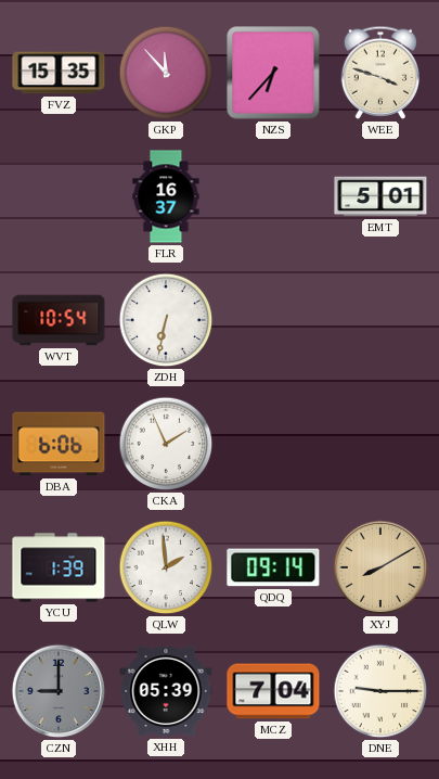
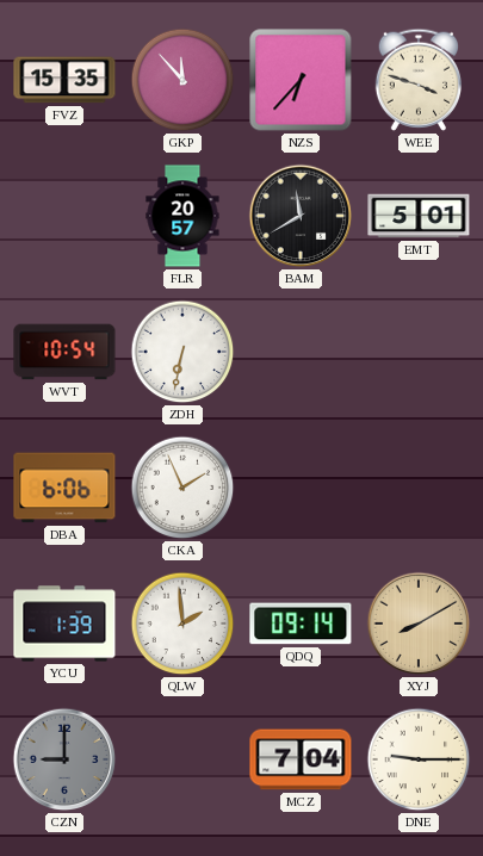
FLR: 16:37 -> 20:57 (182, 216)
BAM: none -> 11:40 (301, 216)
XHH: 05:39 -> none (166, 691)
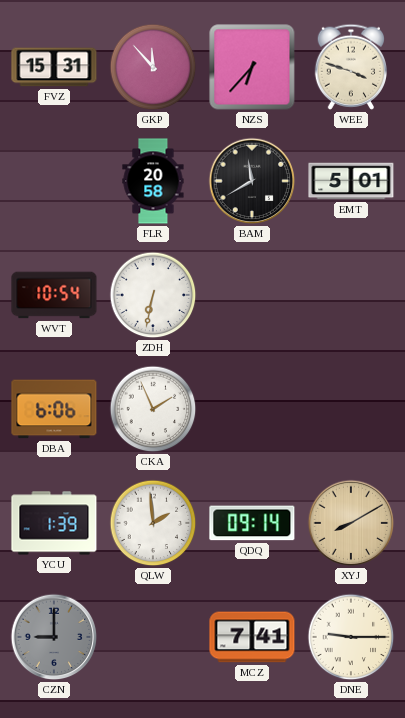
FVZ: 15:35 -> 15:31 (54, 67)
FLR: 20:57 -> 20:58 (153, 181)
MCZ: 7:04 -> 7:41 (252, 637)
